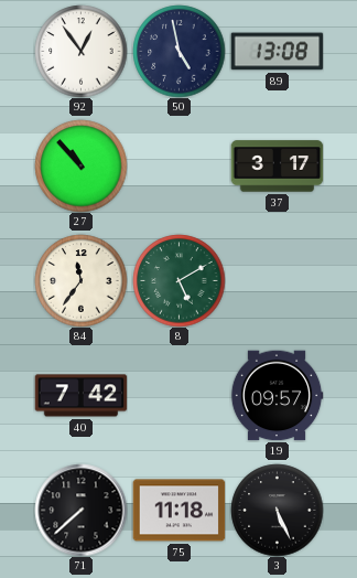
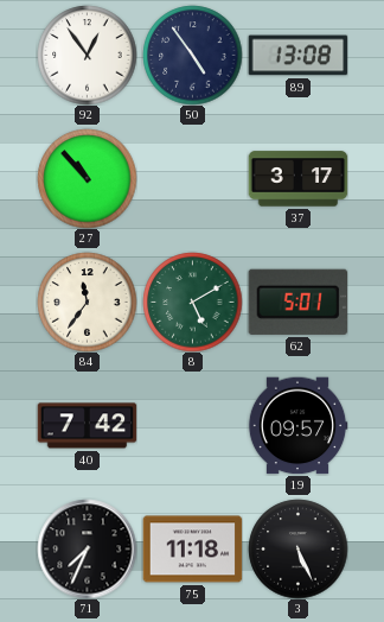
50: 4:58 -> 4:54 (192, 55)
62: none -> 5:01 (297, 302)
71: 7:38 -> 7:34 (87, 548)
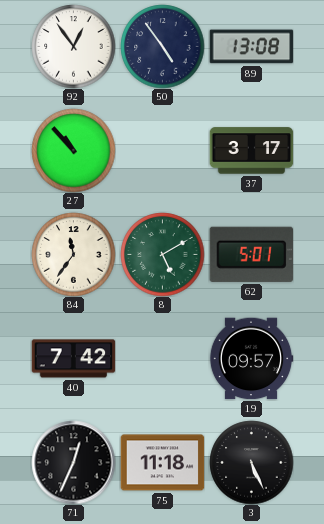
71: 7:34 -> 12:34 (73, 462)
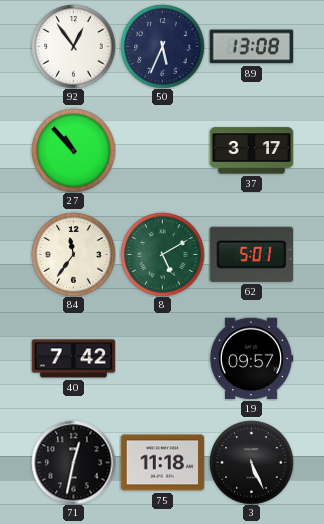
50: 4:54 -> 5:34 (162, 46)
71: 12:34 -> 12:32 (73, 462)
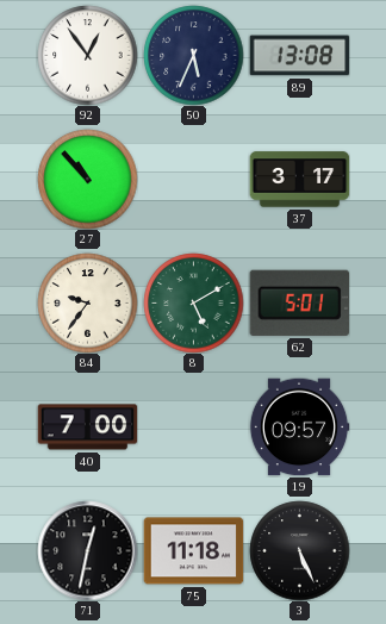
84: 11:36 -> 9:36 (87, 302)
40: 7:42 -> 7:00 (87, 428)
